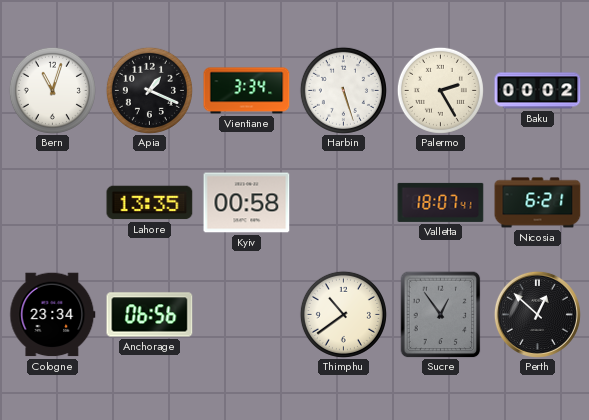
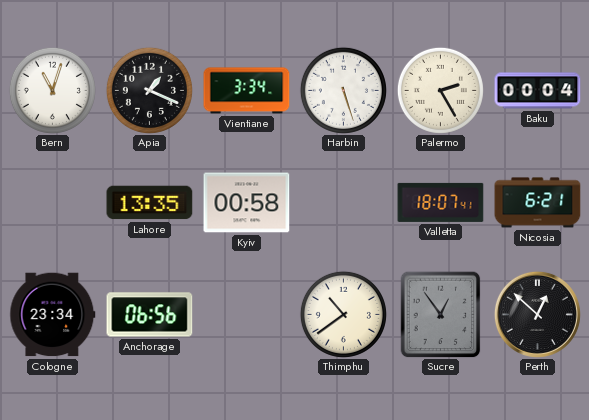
Baku: 00:02 -> 00:04 (538, 91)
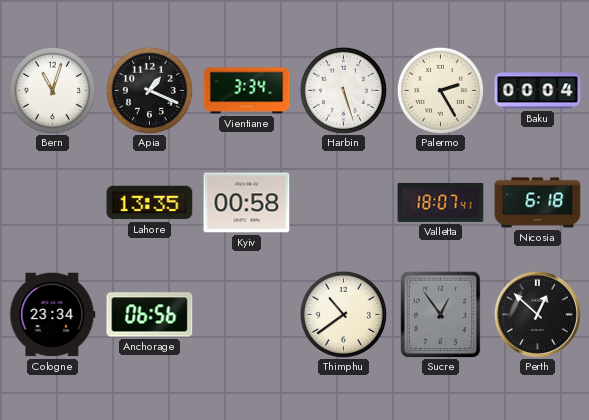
Nicosia: 6:21 -> 6:18 (538, 203)
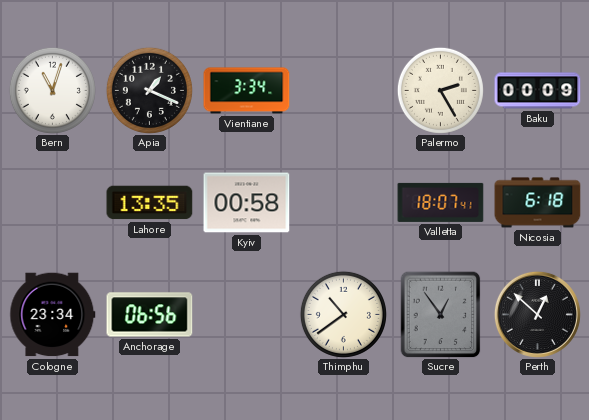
Harbin: 5:27 -> none (343, 90)
Baku: 00:04 -> 00:09 (538, 91)
